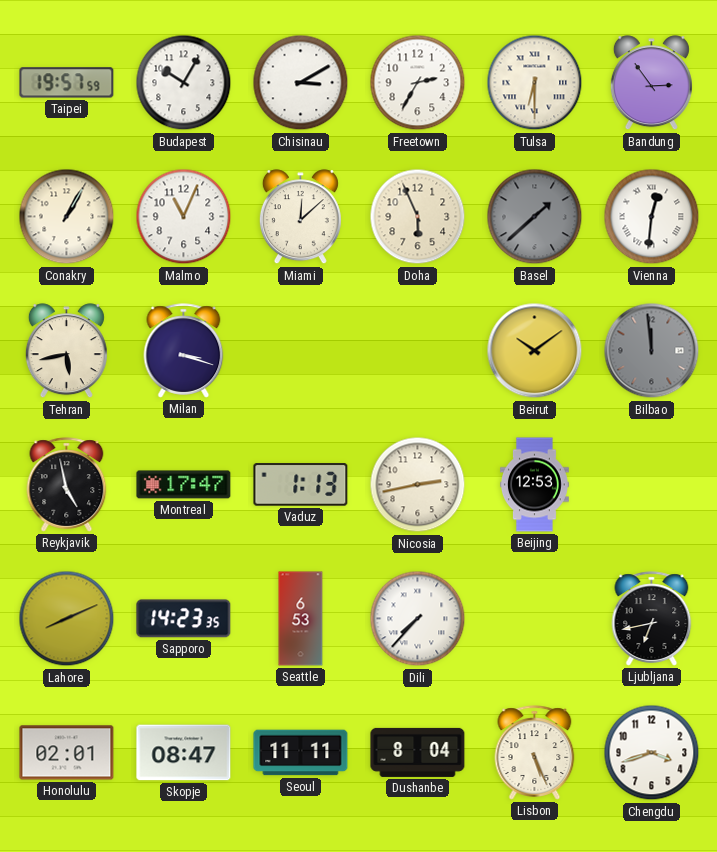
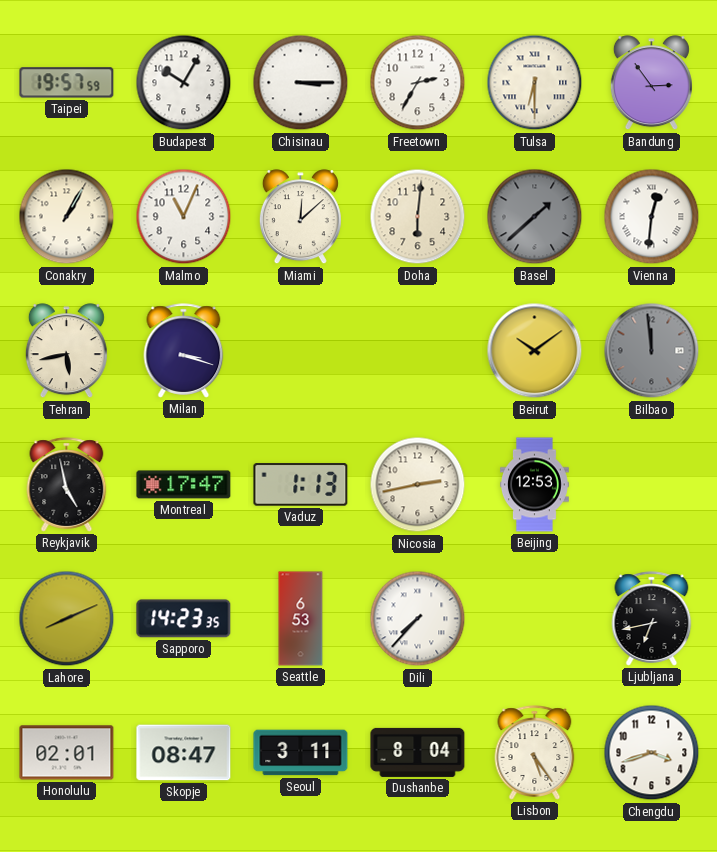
Chisinau: 3:10 -> 3:15 (301, 83)
Doha: 5:56 -> 6:01 (418, 217)
Seoul: 11:11 -> 3:11 (301, 753)
Lisbon: 5:26 -> 5:24 (535, 753)
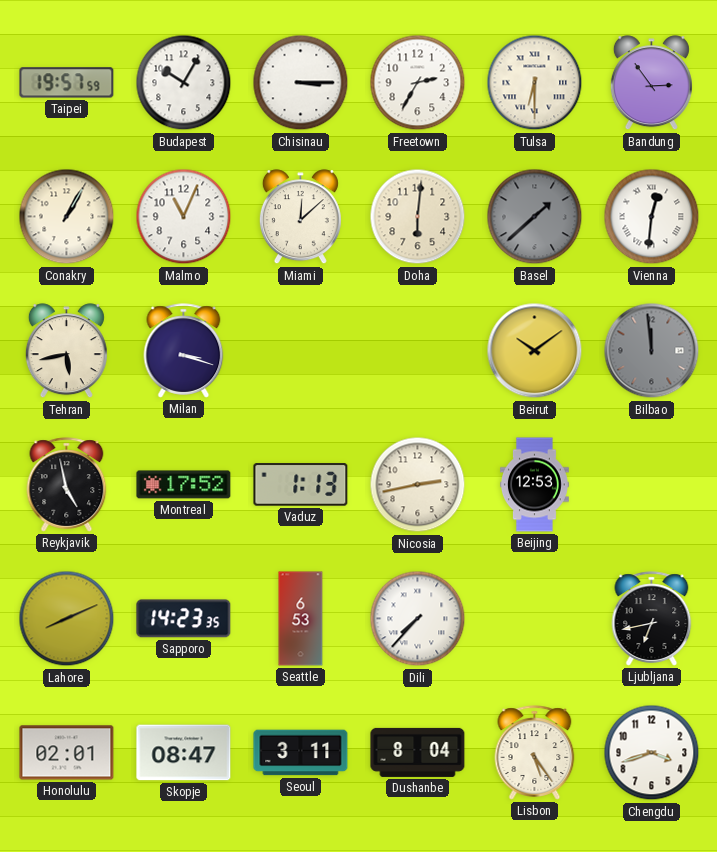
Montreal: 17:47 -> 17:52 (184, 485)
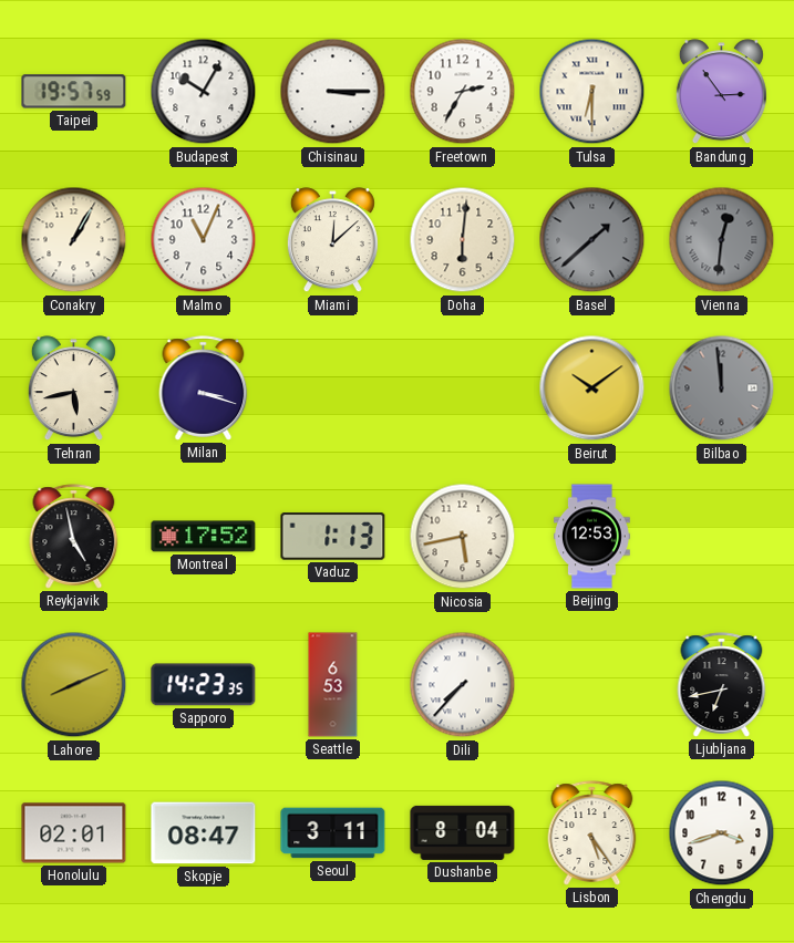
Vienna dial: white -> grey (722, 240)
Nicosia: 2:43 -> 5:43 (463, 537)
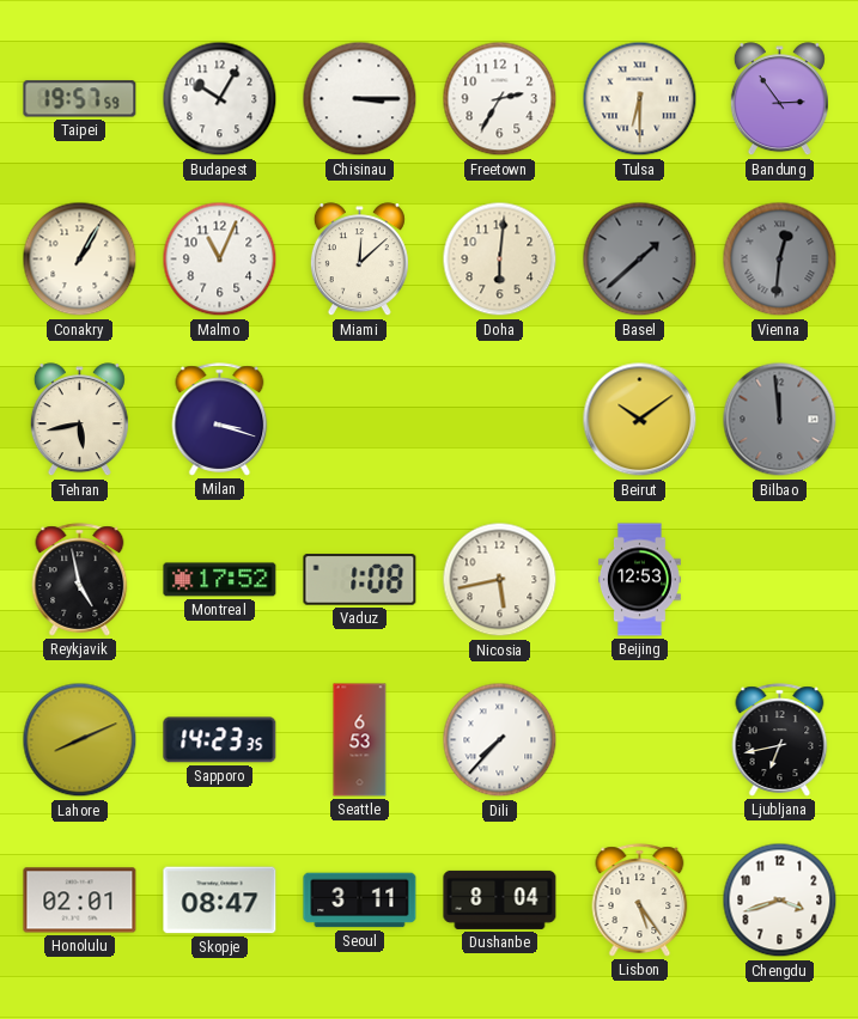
Vaduz: 1:13 -> 1:08 (360, 580)
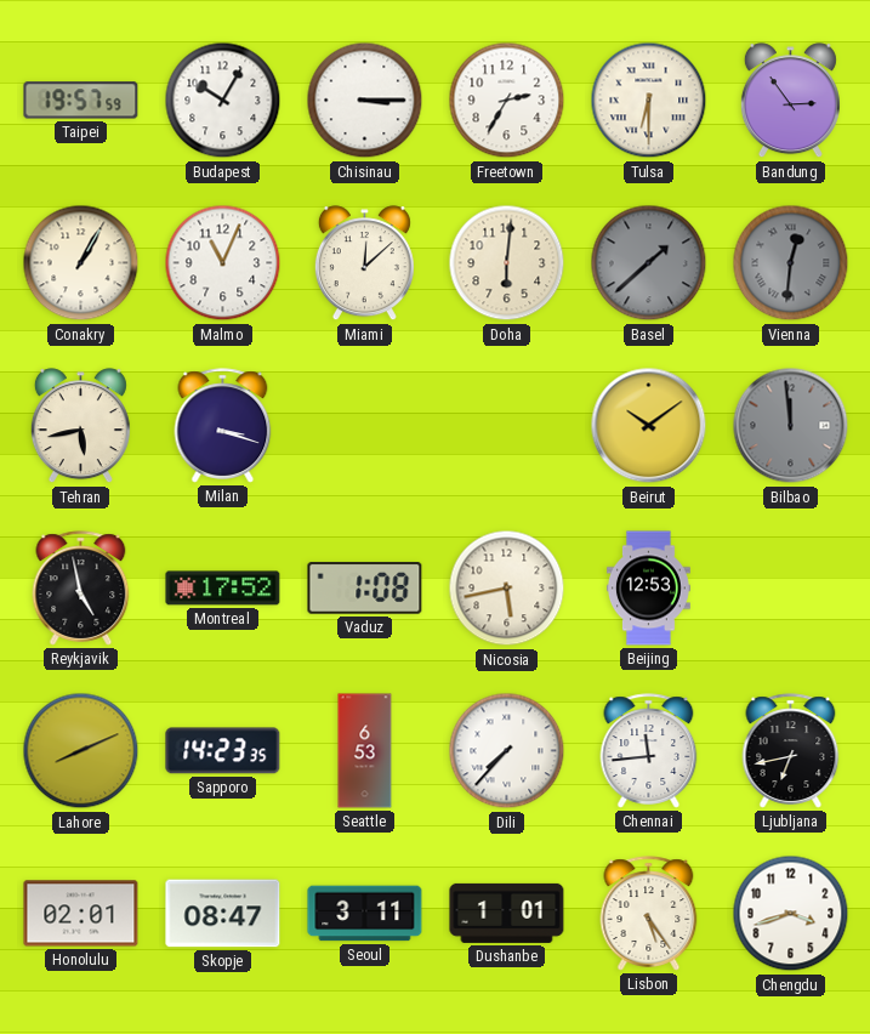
Chennai: none -> 11:44 (649, 751)
Dushanbe: 8:04 -> 1:01 (507, 913)
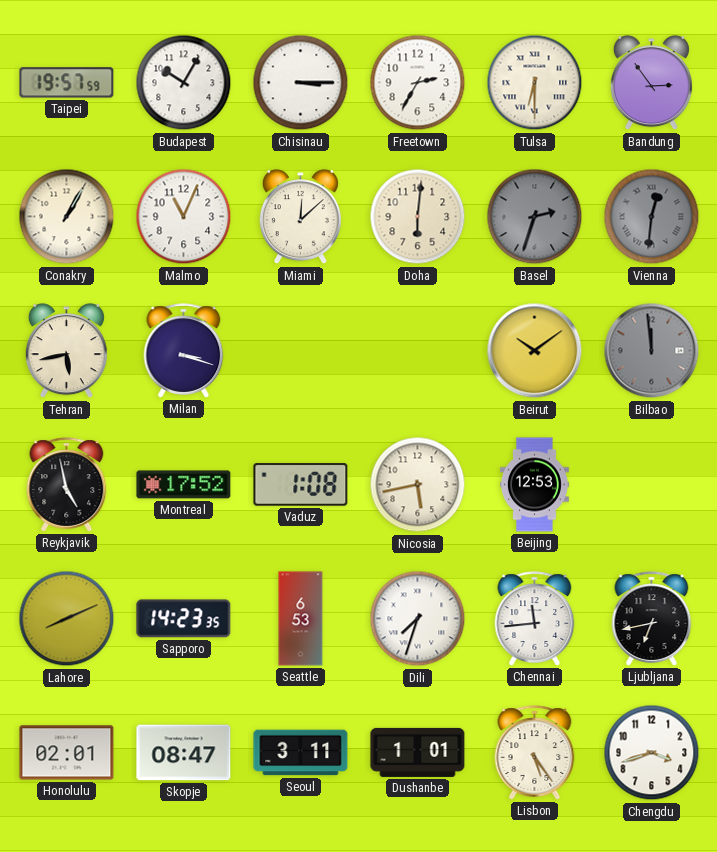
Basel: 1:38 -> 2:33 (535, 217)
Dili: 7:37 -> 7:33 (418, 619)
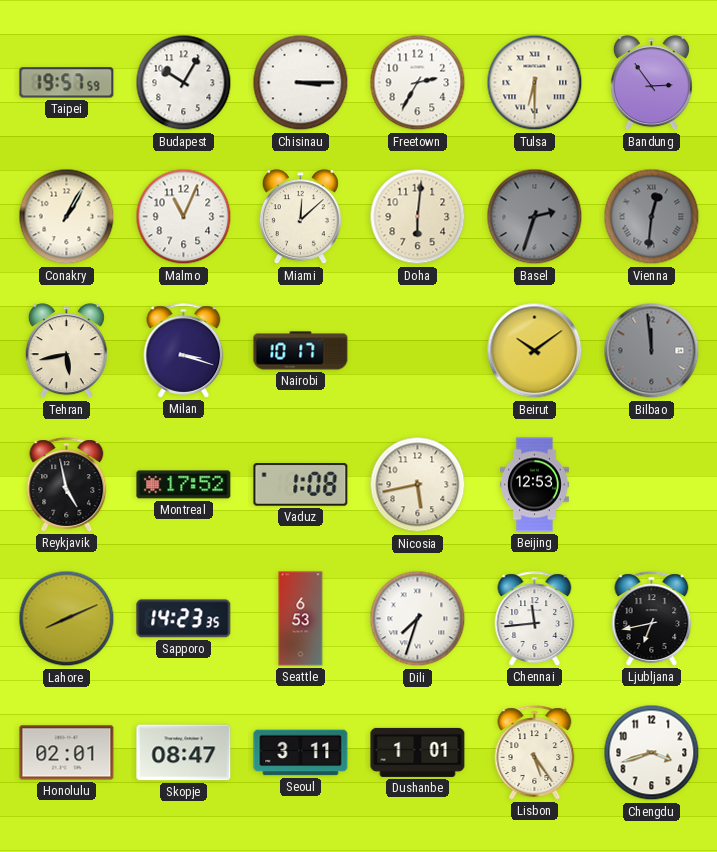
Nairobi: none -> 10:17 (301, 351)
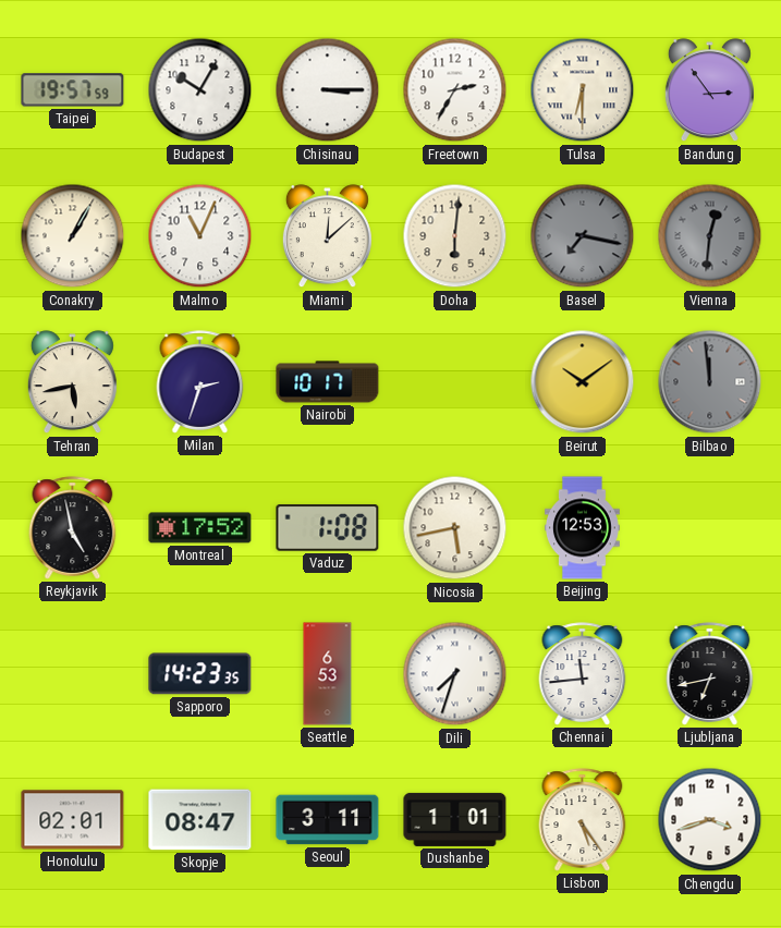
Basel: 2:33 -> 7:17 (583, 236)
Milan: 3:18 -> 2:33 (200, 382)
Lahore: 8:11 -> none (67, 619)
